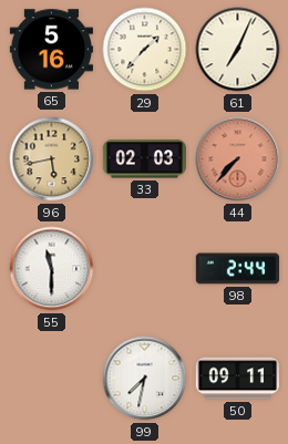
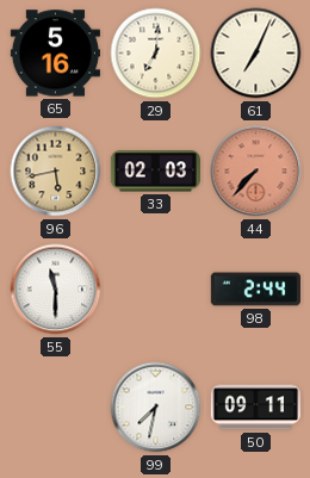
29: 1:37 -> 7:01 (156, 54)
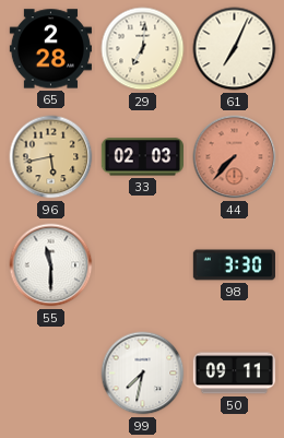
65: 5:16 -> 2:28 (50, 49)
98: 2:44 -> 3:30 (234, 265)
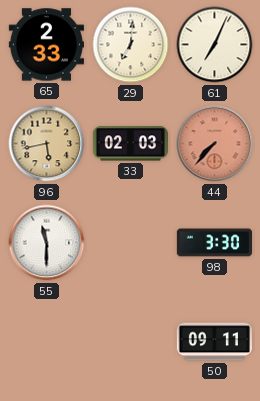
65: 2:28 -> 2:33 (46, 45)
99: 7:32 -> none (143, 374)
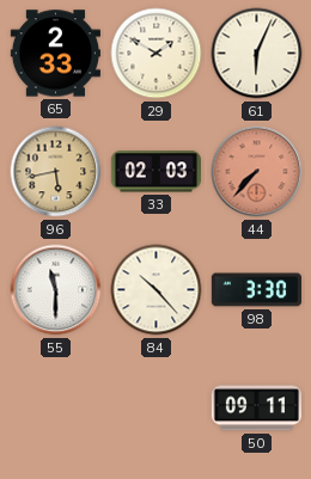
29: 7:01 -> 1:50 (157, 54)
61: 7:04 -> 6:04 (257, 54)
84: none -> 10:23 (157, 290)
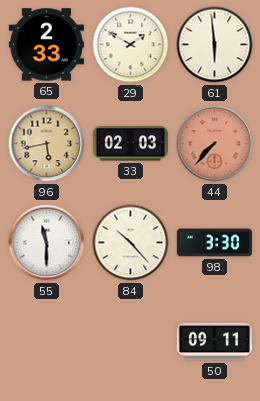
61: 6:04 -> 5:59 (215, 45)
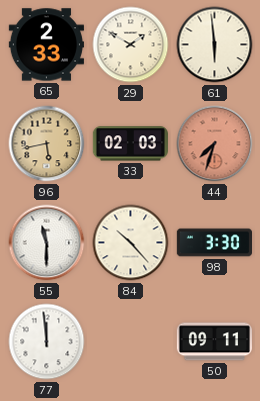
44: 7:37 -> 7:33 (215, 144)
77: none -> 11:59 (47, 342)
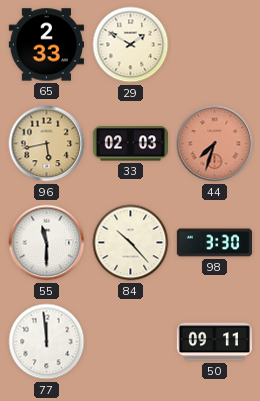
61: 5:59 -> none (215, 45)
